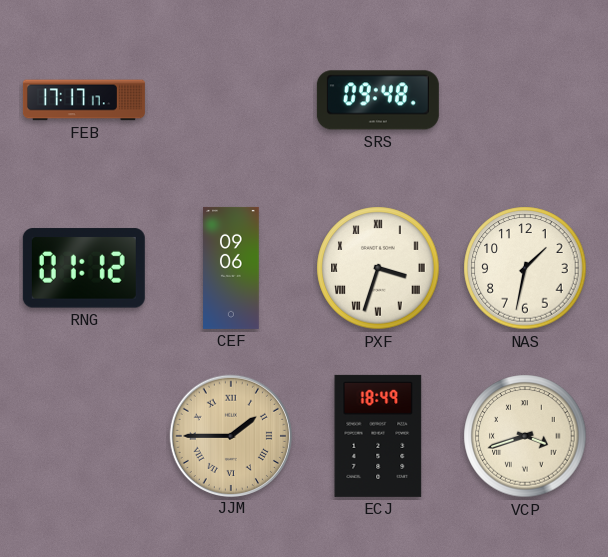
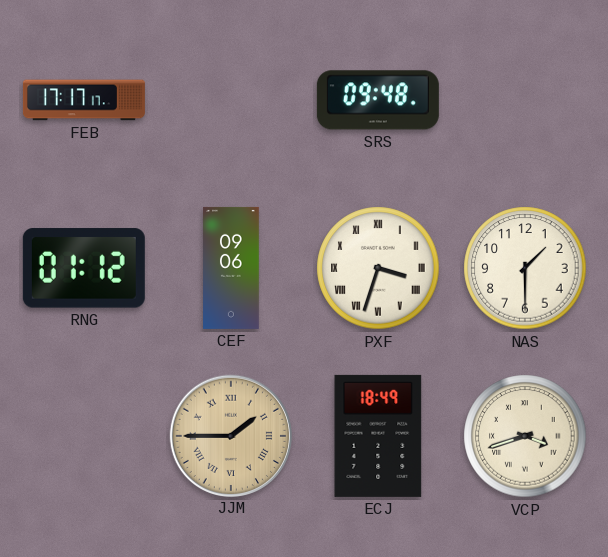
NAS: 1:32 -> 1:30 (525, 268)
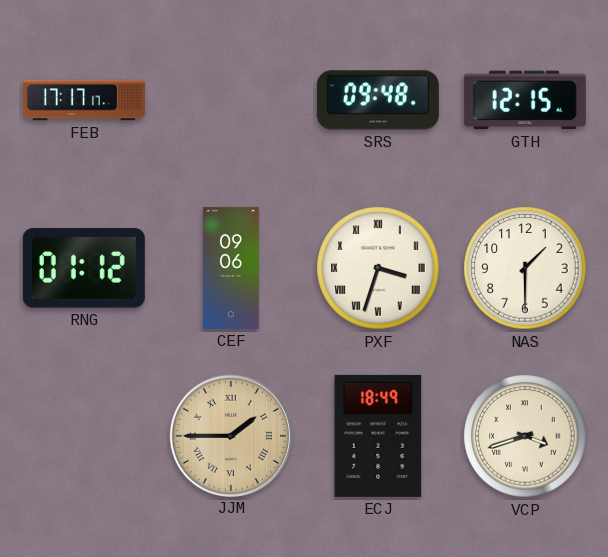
GTH: none -> 12:15 (525, 100)
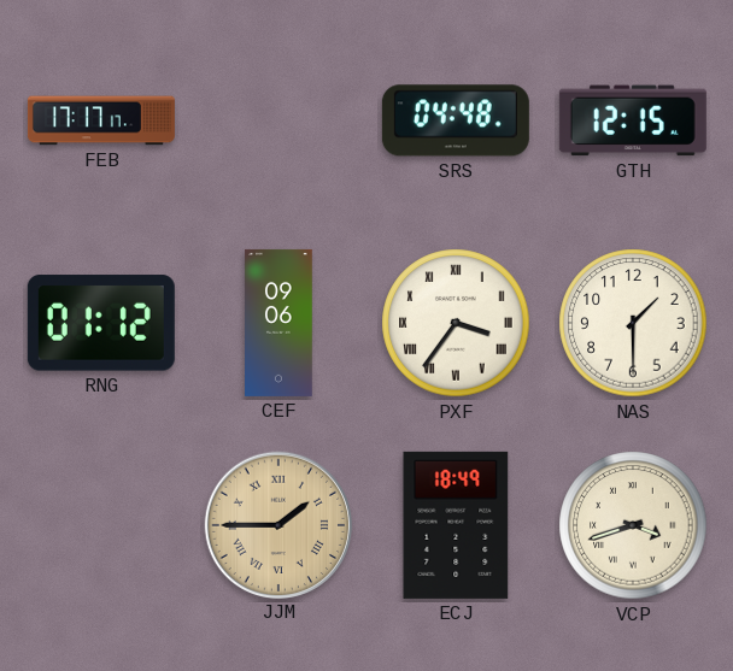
SRS: 09:48 -> 04:48 (456, 120)
PXF: 3:33 -> 3:36 (456, 323)
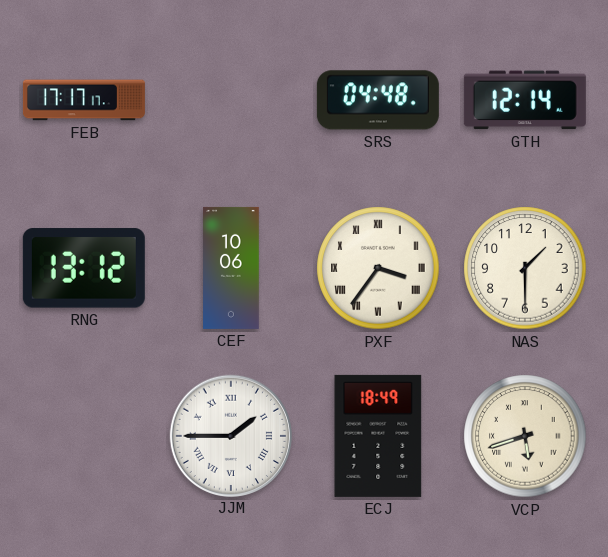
GTH: 12:15 -> 12:14 (525, 100)
RNG: 01:12 -> 13:12 (84, 268)
CEF: 09:06 -> 10:06 (231, 268)
JJM dial: champagne -> white (230, 435)
VCP: 3:42 -> 5:42 (525, 436)
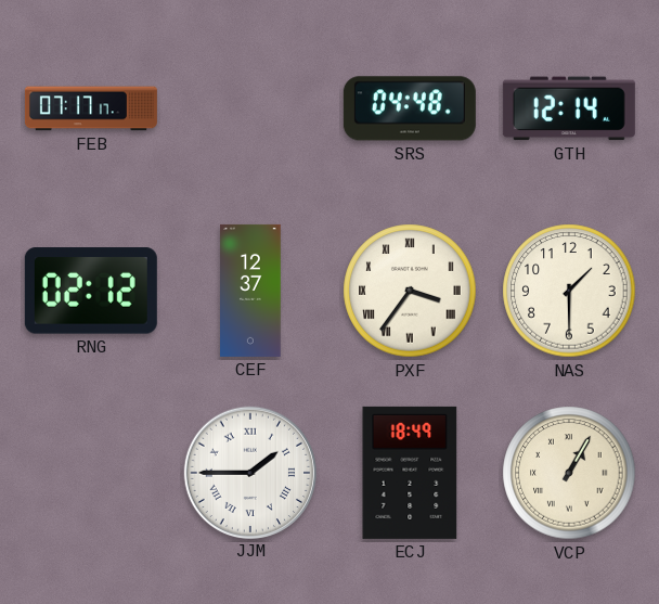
FEB: 17:17 -> 07:17 (91, 108)
RNG: 13:12 -> 02:12 (91, 291)
CEF: 10:06 -> 12:37 (250, 291)
VCP: 5:42 -> 1:05 (569, 473)
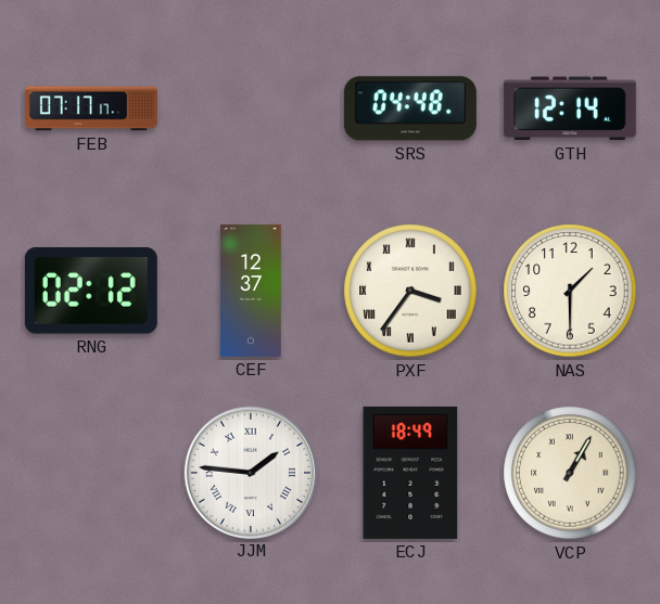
JJM: 1:45 -> 1:46 (250, 472)
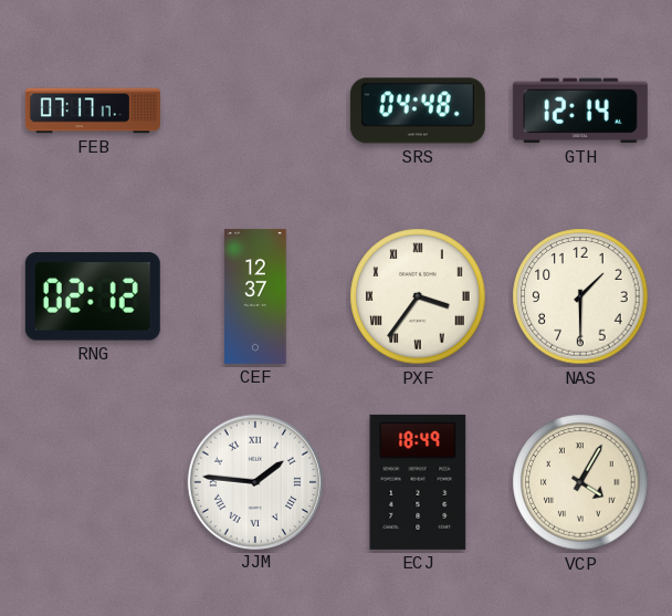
VCP: 1:05 -> 4:05 (580, 482)
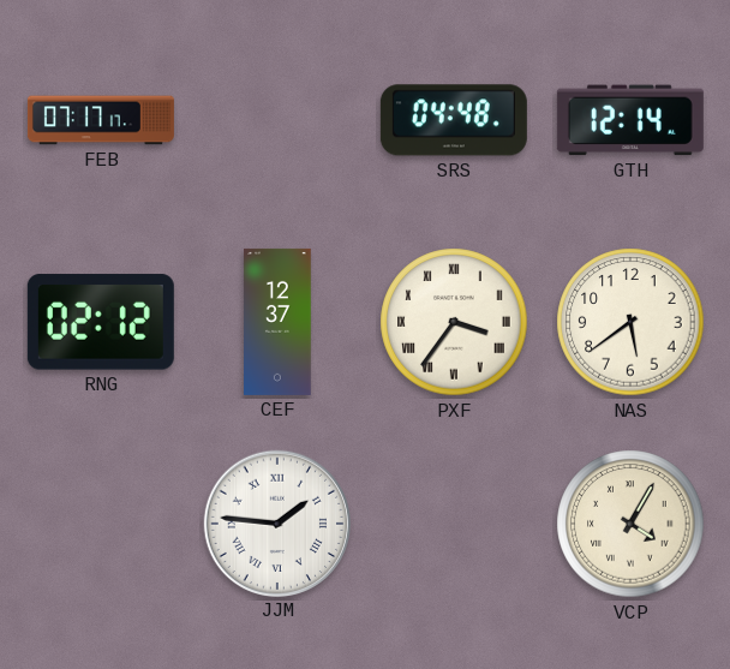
NAS: 1:30 -> 5:39 (630, 322)
ECJ: 18:49 -> none (418, 482)
